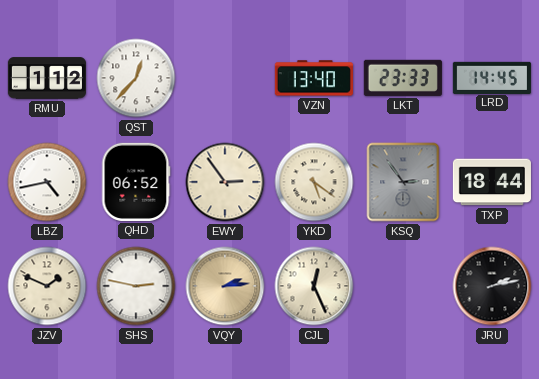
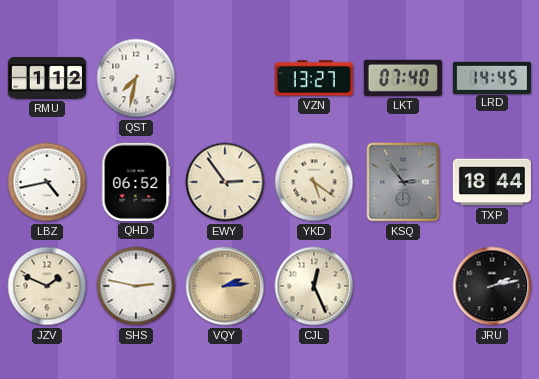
QST: 12:37 -> 7:32 (136, 78)
VZN: 13:40 -> 13:27 (314, 78)
LKT: 23:33 -> 07:40 (403, 78)
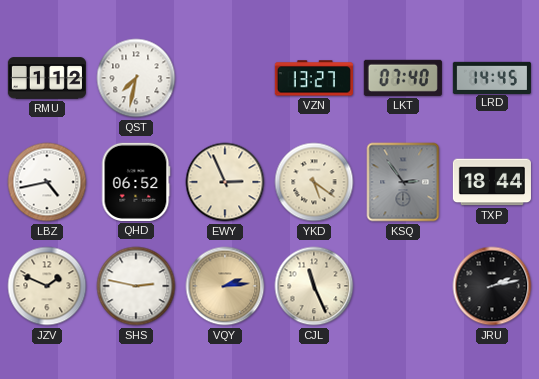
EWY: 2:54 -> 2:56 (225, 182)
CJL: 12:26 -> 11:26 (314, 286)
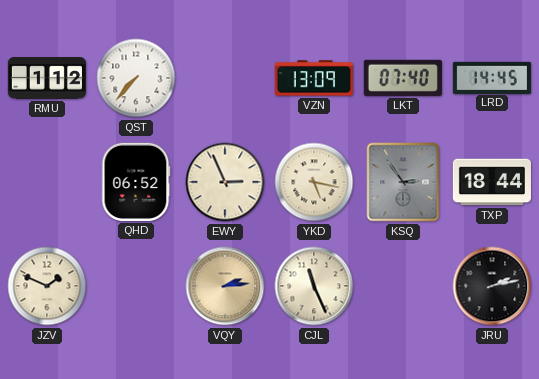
QST: 7:32 -> 7:37 (136, 78)
VZN: 13:27 -> 13:09 (314, 78)
LBZ: 4:43 -> none (47, 182)
YKD: 5:21 -> 5:17 (314, 182)
SHS: 2:47 -> none (136, 286)
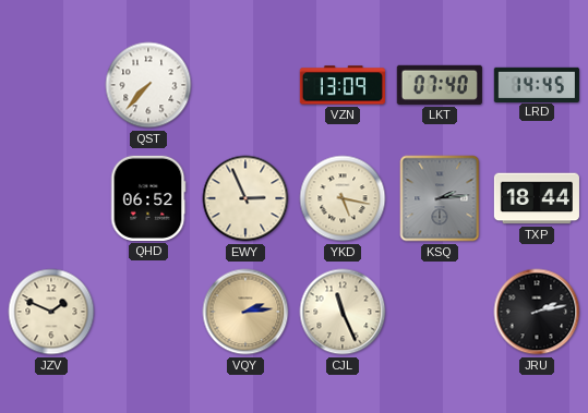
RMU: 1:12 -> none (46, 78)
KSQ: 2:54 -> 2:14 (440, 198)
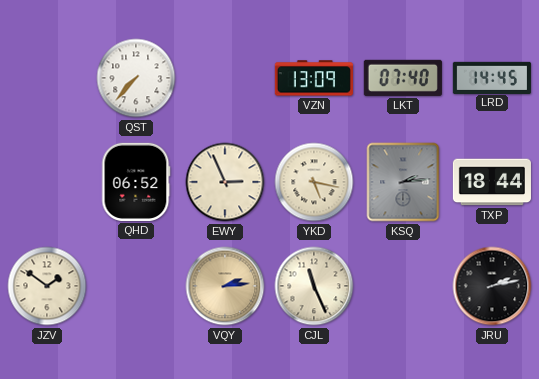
JZV: 1:49 -> 1:51 (47, 286)
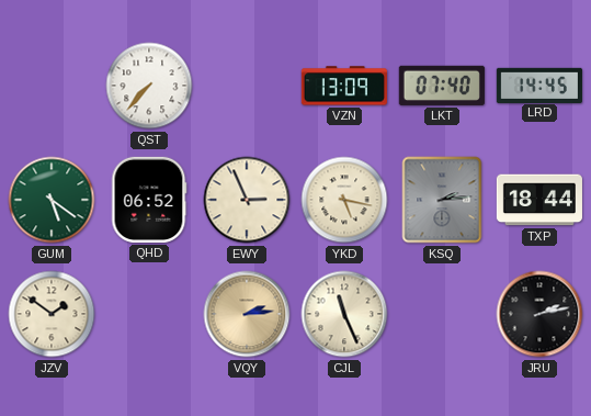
GUM: none -> 5:21 (52, 200)
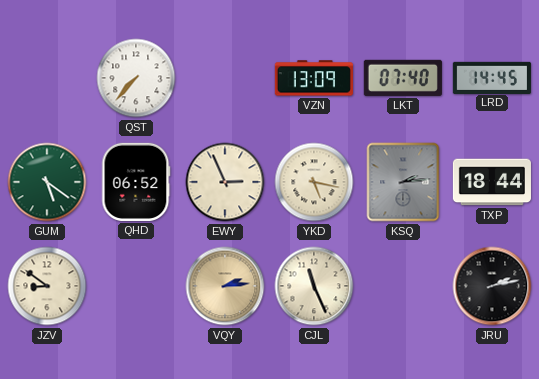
JZV: 1:51 -> 8:51 (47, 286)
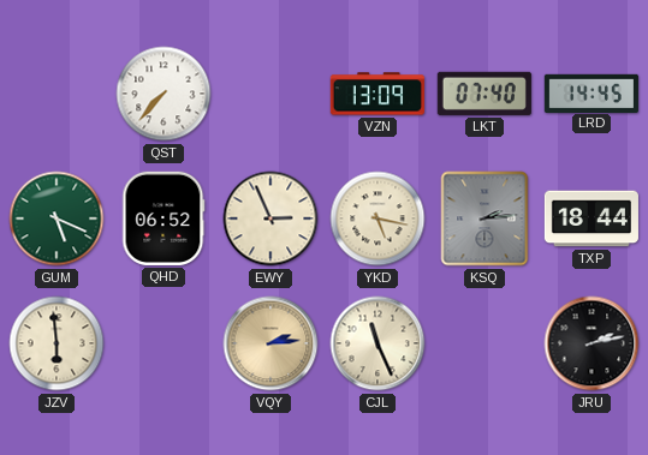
GUM: 5:21 -> 5:19 (57, 218)
JZV: 8:51 -> 5:59 (57, 343)
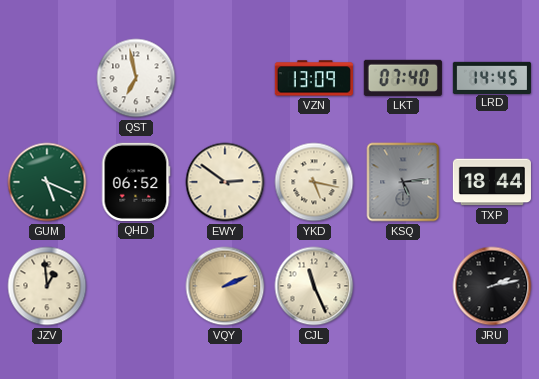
QST: 7:37 -> 6:58 (136, 78)
EWY: 2:56 -> 2:51 (225, 182)
KSQ: 2:14 -> 5:14 (403, 182)
JZV: 5:59 -> 12:59 (47, 286)
VQY: 2:14 -> 2:11 (225, 286)
